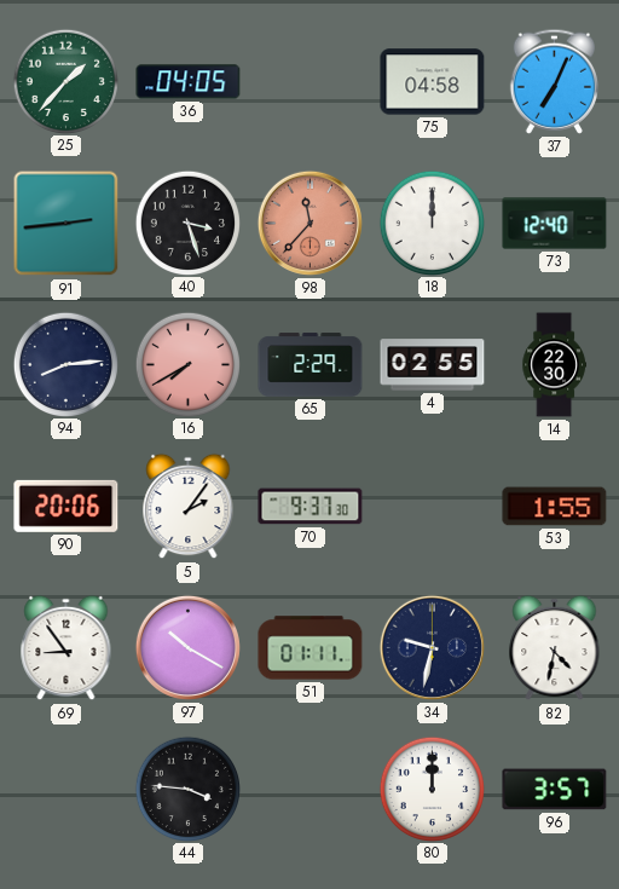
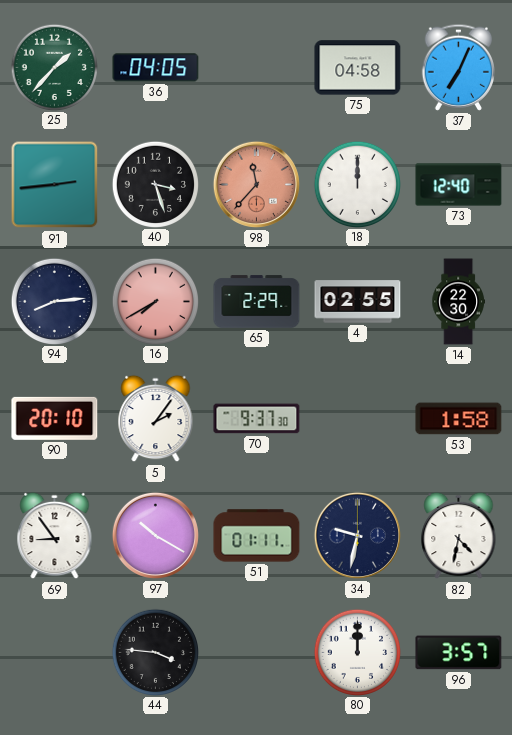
90: 20:06 -> 20:10 (55, 418)
53: 1:55 -> 1:58 (459, 419)
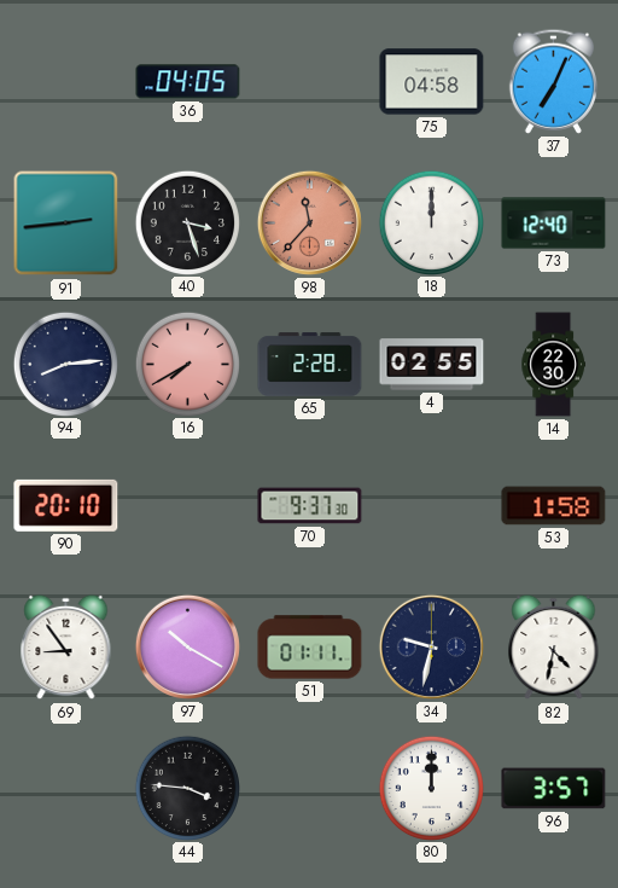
25: 1:37 -> none (54, 67)
65: 2:29 -> 2:28 (310, 365)
5: 2:06 -> none (156, 419)
